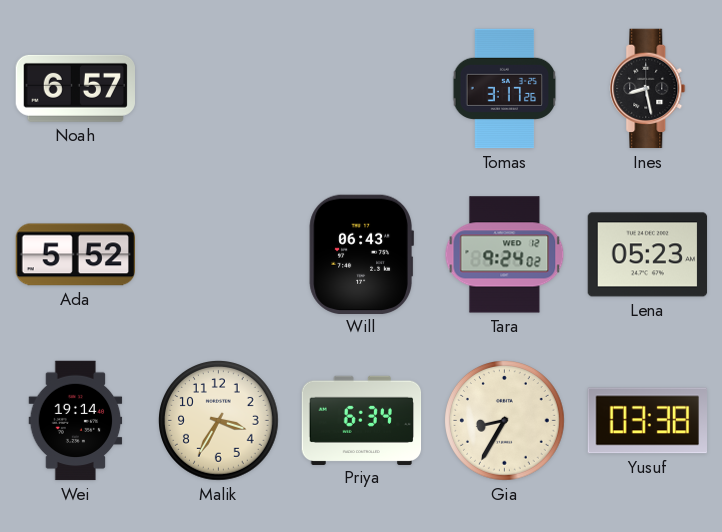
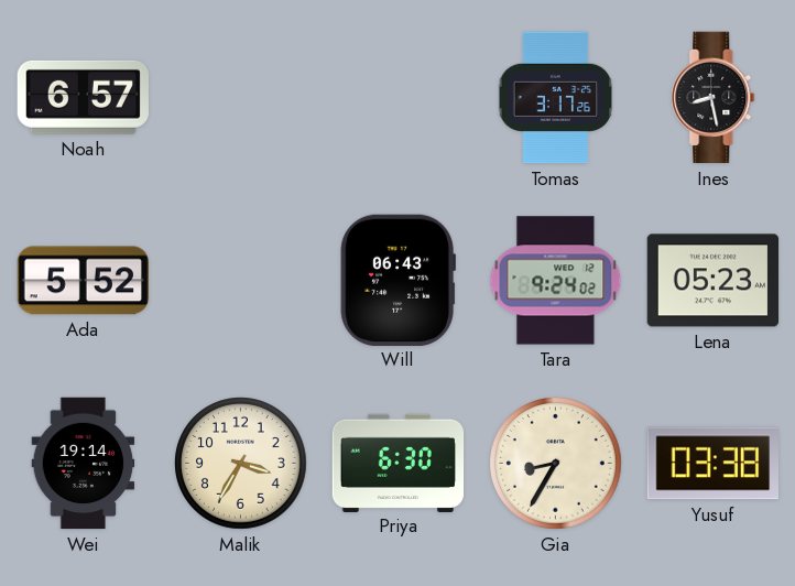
Priya: 6:34 -> 6:30 (399, 463)
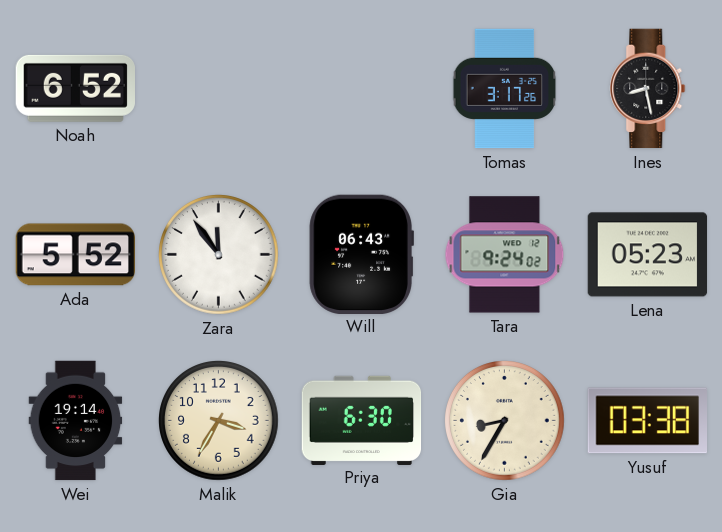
Noah: 6:57 -> 6:52 (75, 88)
Zara: none -> 11:54 (219, 255)
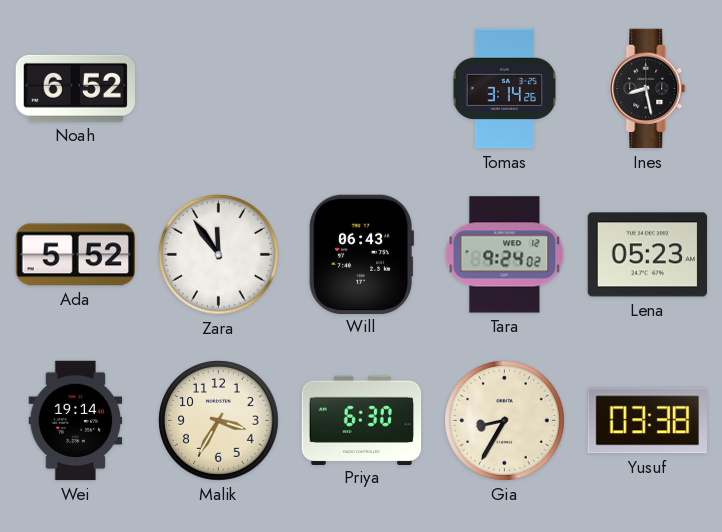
Tomas: 3:17 -> 3:14 (505, 89)
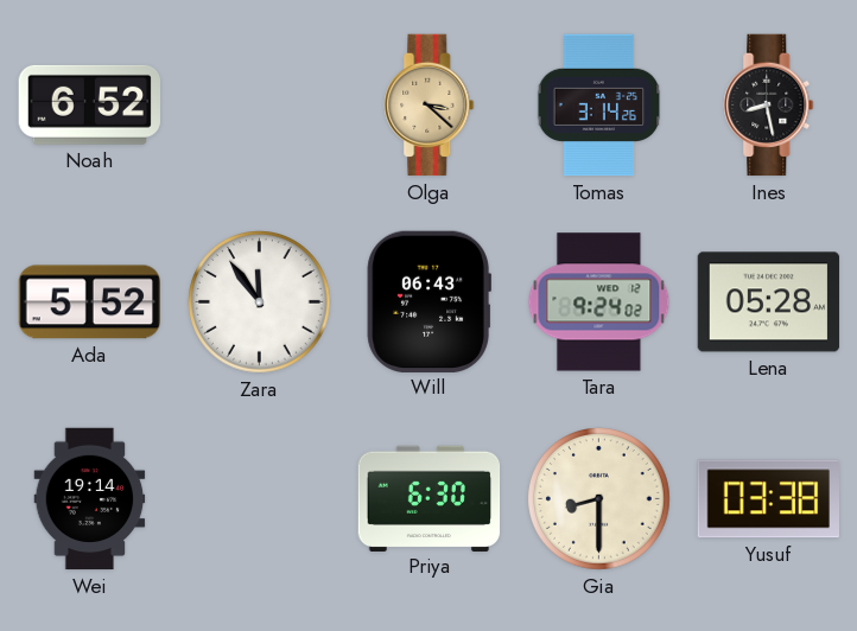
Olga: none -> 3:22 (430, 106)
Lena: 05:23 -> 05:28 (769, 302)
Malik: 3:35 -> none (219, 421)
Gia: 8:35 -> 8:30 (599, 499)
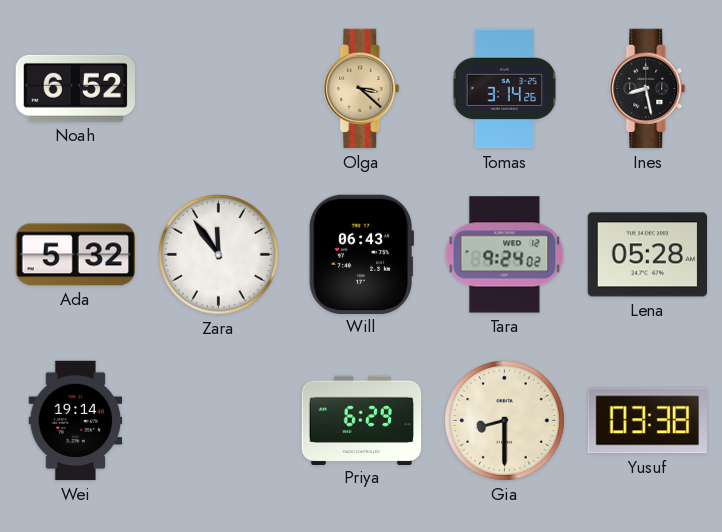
Ada: 5:52 -> 5:32 (75, 255)
Priya: 6:30 -> 6:29 (362, 420)
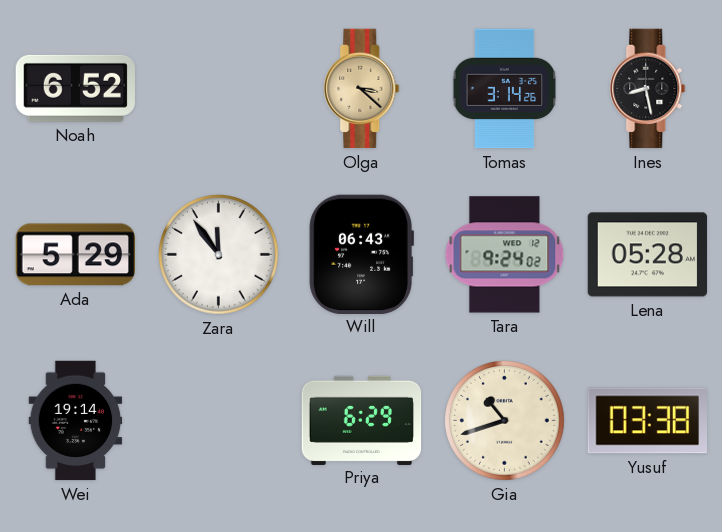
Ada: 5:32 -> 5:29 (75, 255)
Gia: 8:30 -> 10:42 (505, 421)
